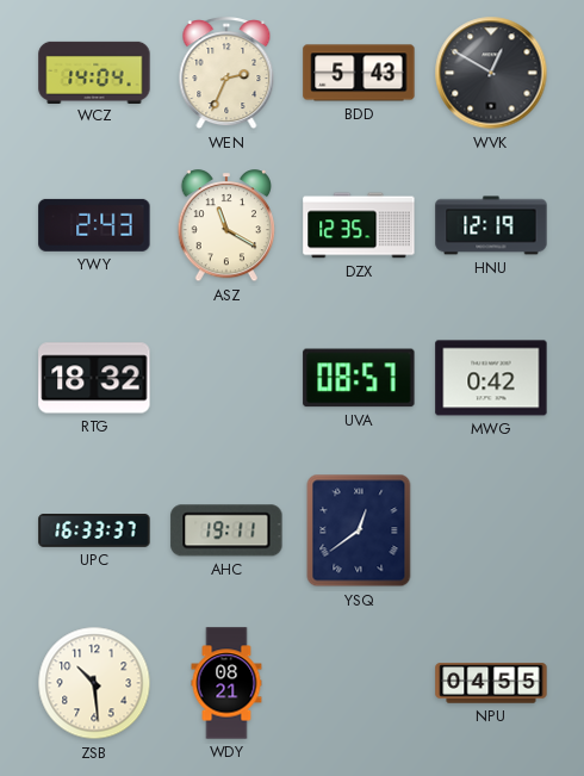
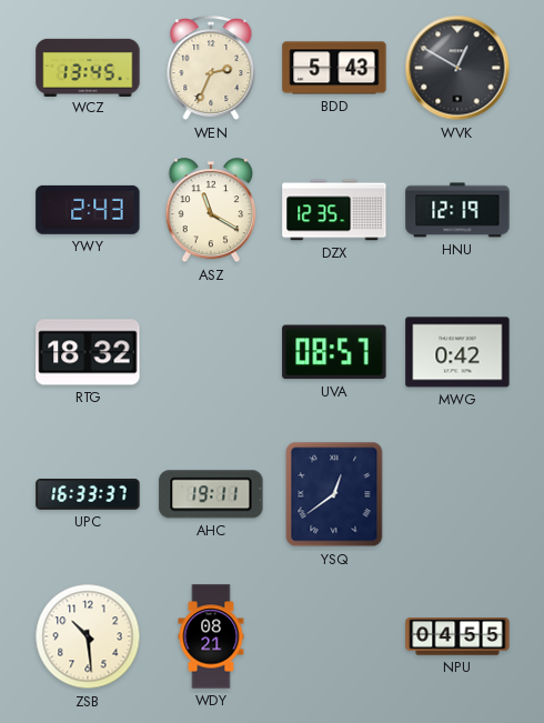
WCZ: 14:04 -> 13:45 (88, 67)
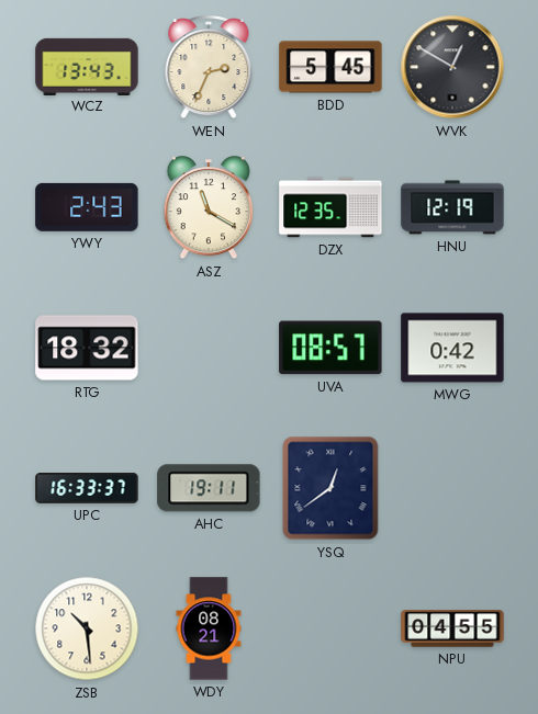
WCZ: 13:45 -> 13:43 (87, 66)
BDD: 5:43 -> 5:45 (330, 67)
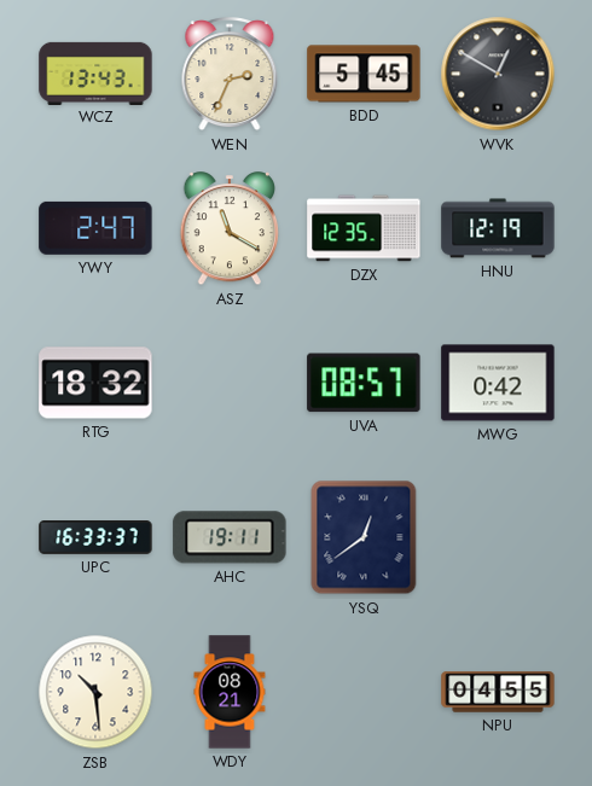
YWY: 2:43 -> 2:47 (95, 228)
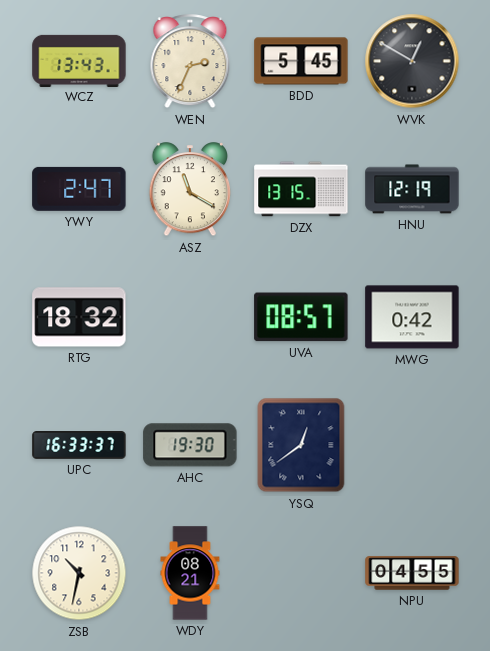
DZX: 12:35 -> 13:15 (301, 189)
AHC: 19:11 -> 19:30 (190, 445)
ZSB: 10:29 -> 10:32 (79, 573)
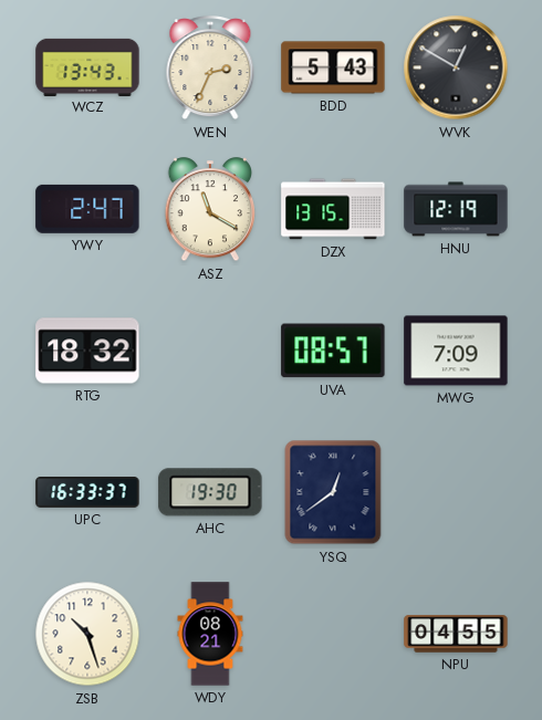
BDD: 5:45 -> 5:43 (333, 67)
MWG: 0:42 -> 7:09 (456, 351)
ZSB: 10:32 -> 10:27 (87, 634)
